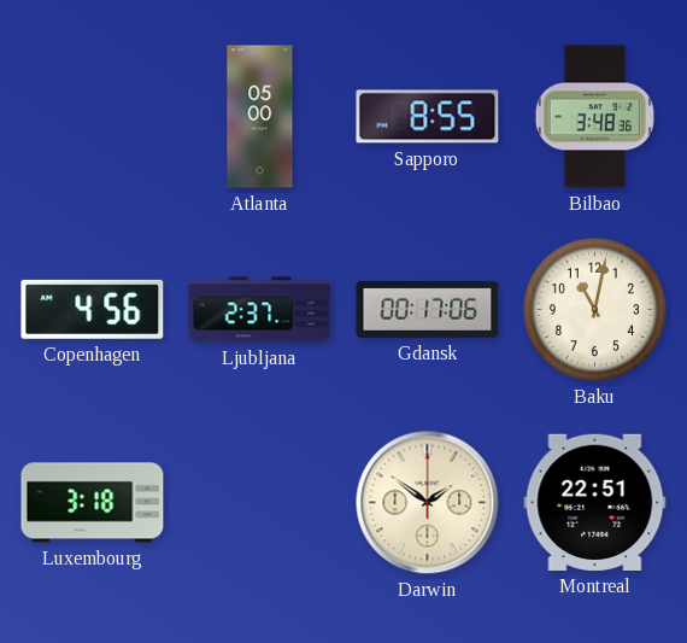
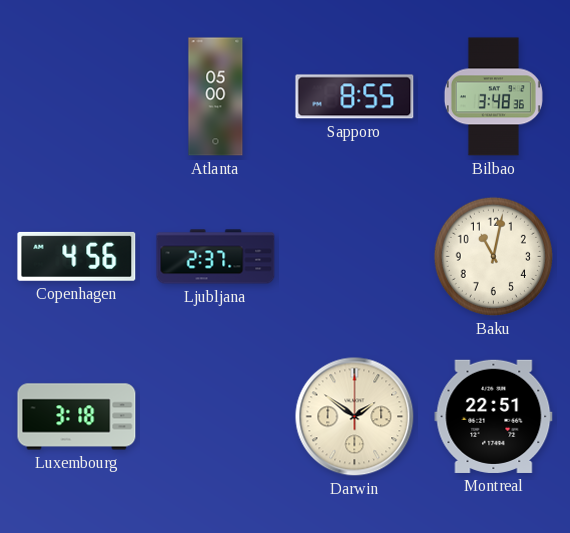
Gdansk: 00:17 -> none (428, 309)
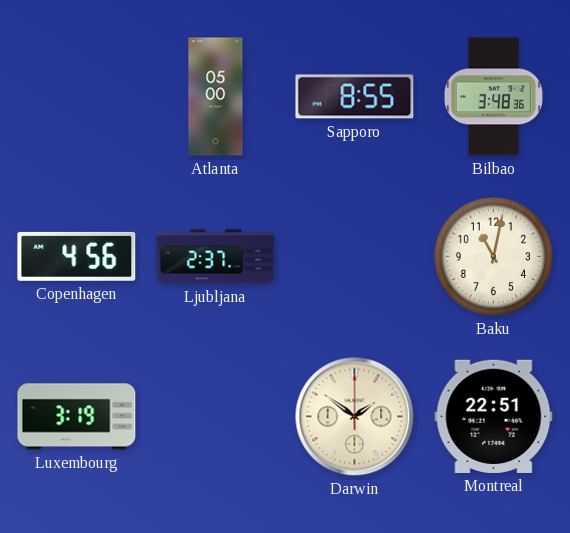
Luxembourg: 3:18 -> 3:19 (77, 417)
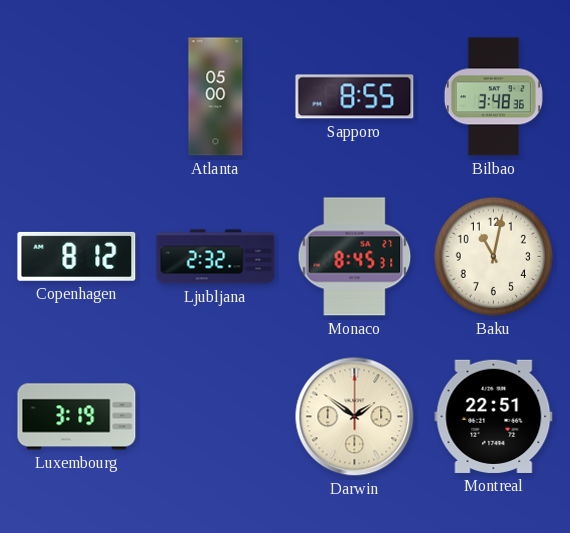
Copenhagen: 4:56 -> 8:12 (77, 256)
Ljubljana: 2:37 -> 2:32 (216, 257)
Monaco: none -> 8:45 (355, 257)
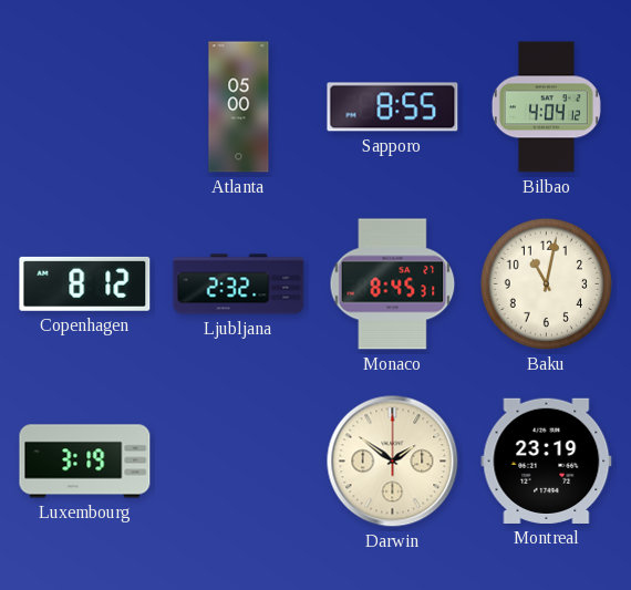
Bilbao: 3:48 -> 4:04 (546, 107)
Montreal: 22:51 -> 23:19 (547, 460)
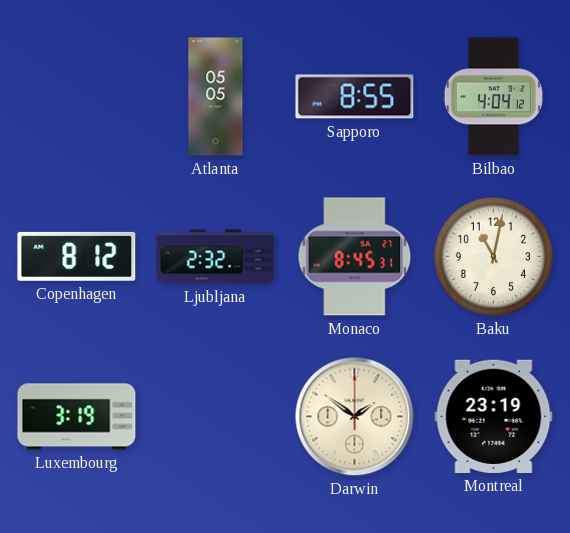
Atlanta: 05:00 -> 05:05 (216, 97)
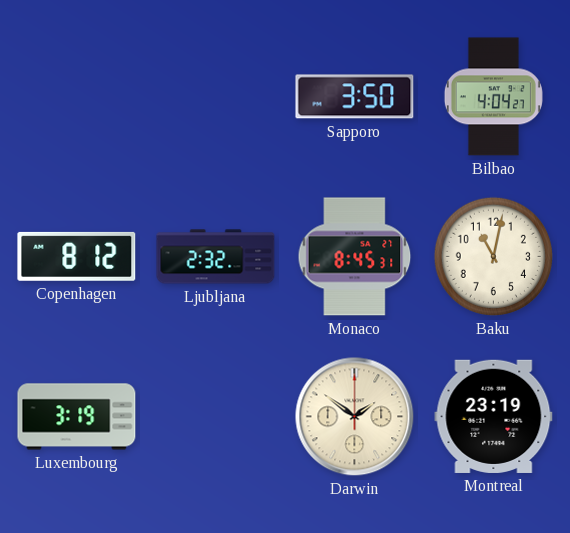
Atlanta: 05:05 -> none (216, 97)
Sapporo: 8:55 -> 3:50 (355, 97)
Bilbao: 4:04:12 -> 4:04:27 (493, 97)
